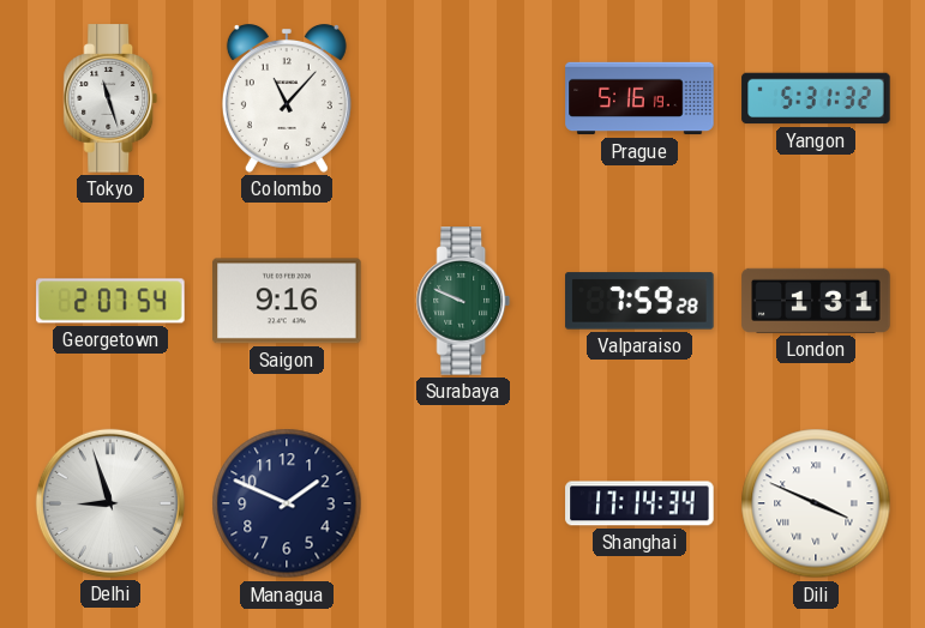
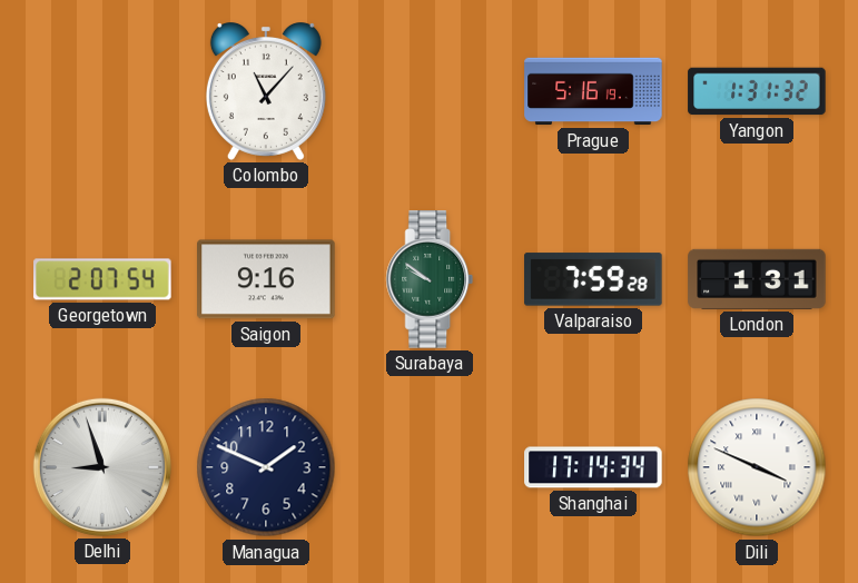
Tokyo: 11:27 -> none (110, 98)
Yangon: 5:31 -> 1:31 (757, 91)
Surabaya: 9:49 -> 9:51 (430, 279)
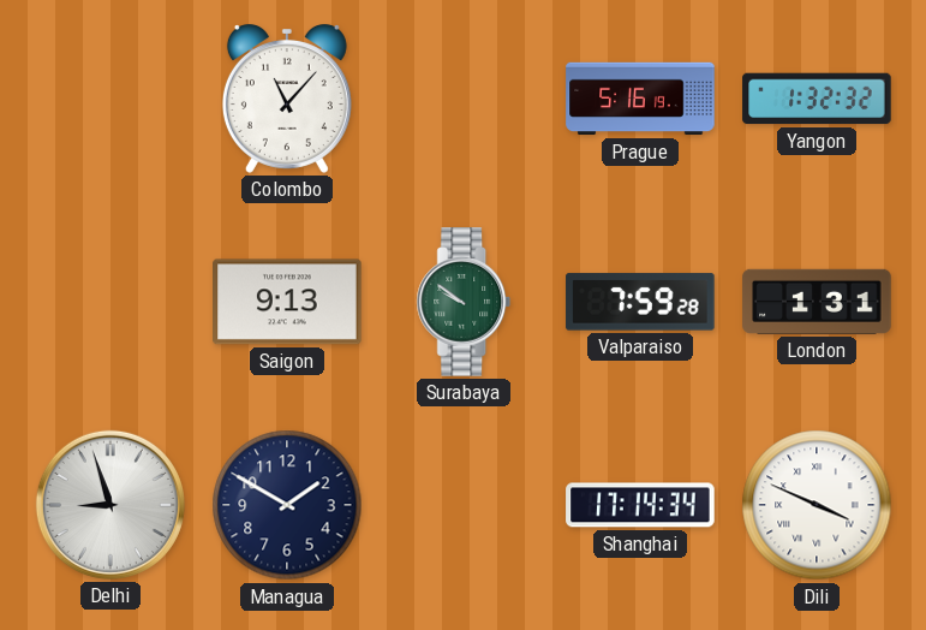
Yangon: 1:31 -> 1:32 (817, 99)
Georgetown: 2:07 -> none (102, 279)
Saigon: 9:16 -> 9:13 (287, 302)
Managua: 1:49 -> 1:50 (287, 505)
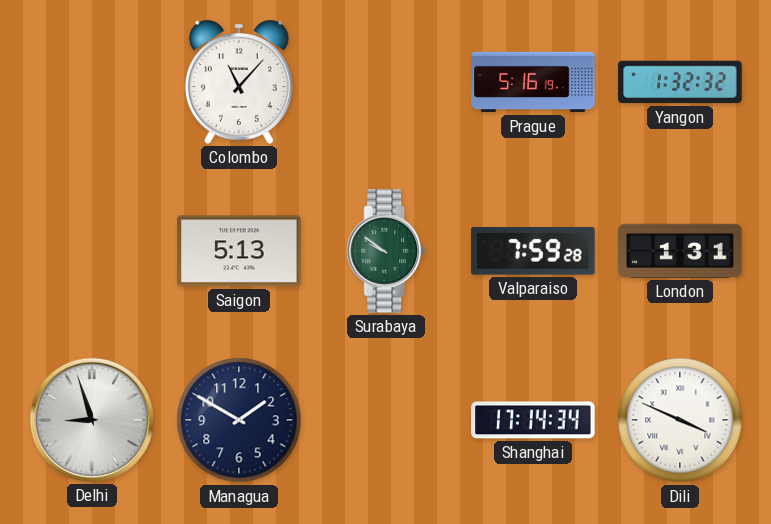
Saigon: 9:13 -> 5:13 (239, 251)
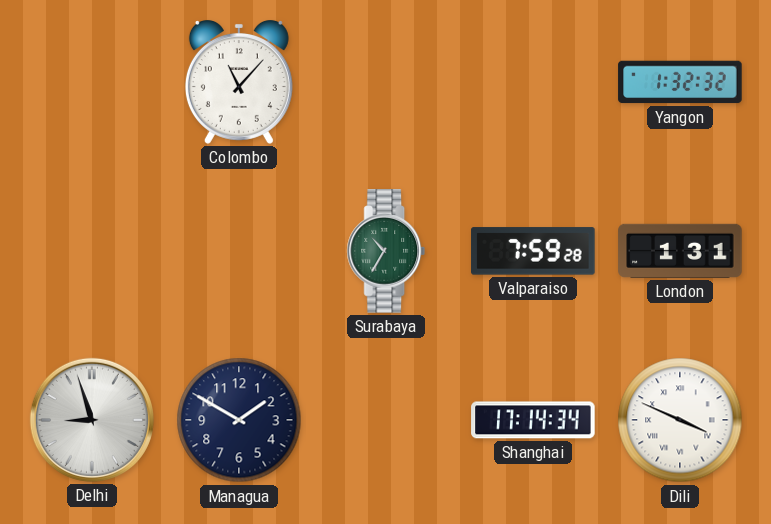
Prague: 5:16 -> none (533, 82)
Saigon: 5:13 -> none (239, 251)
Surabaya: 9:51 -> 10:35 (386, 251)
